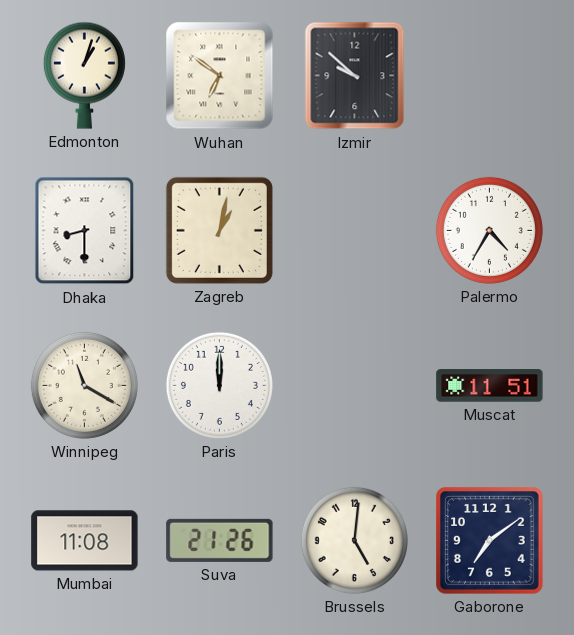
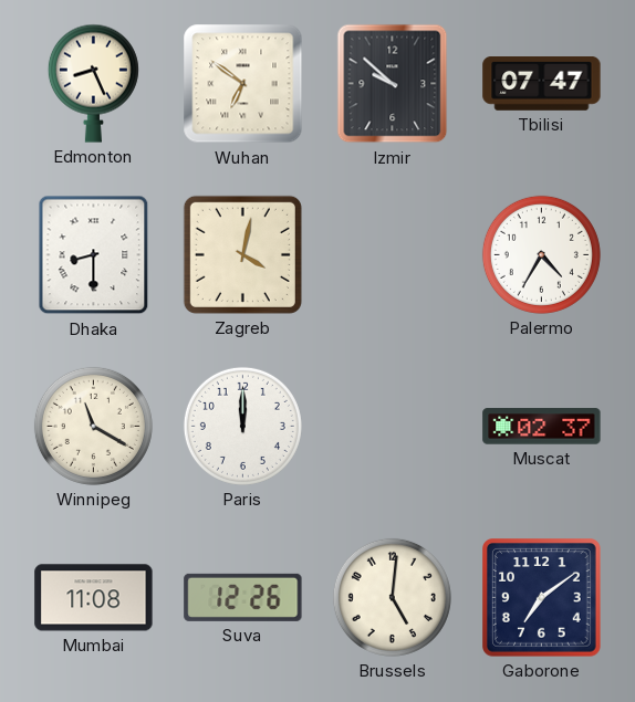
Edmonton: 1:03 -> 8:26 (93, 83)
Tbilisi: none -> 07:47 (542, 84)
Zagreb: 1:02 -> 4:02 (242, 254)
Muscat: 11:51 -> 02:37 (542, 427)
Suva: 21:26 -> 12:26 (243, 597)
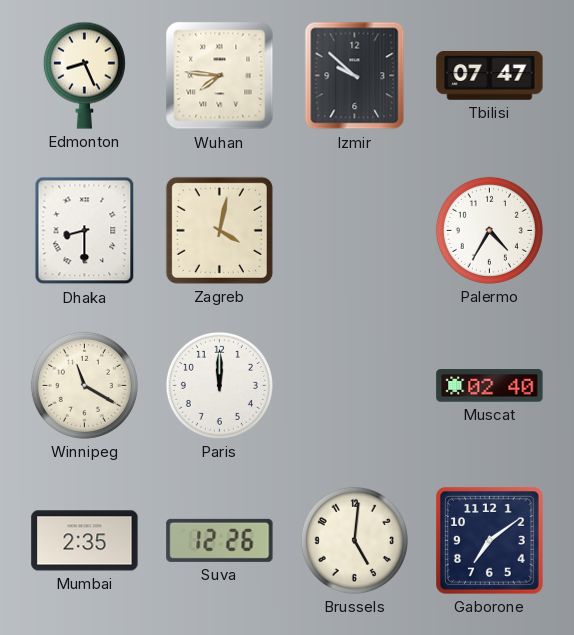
Wuhan: 6:51 -> 7:46 (220, 76)
Muscat: 02:37 -> 02:40 (490, 386)
Mumbai: 11:08 -> 2:35 (85, 541)
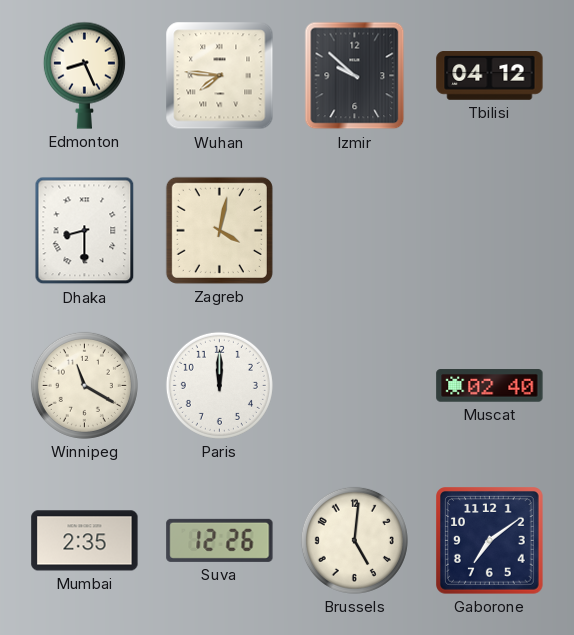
Tbilisi: 07:47 -> 04:12 (490, 76)
Palermo: 4:35 -> none (489, 230)
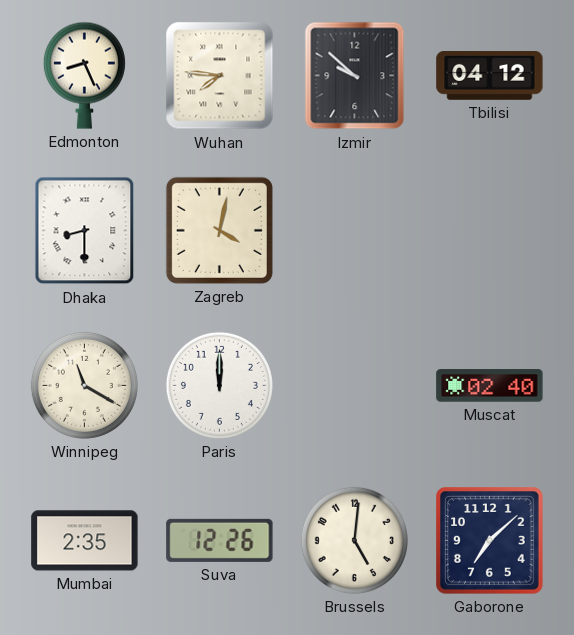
Gaborone: 7:09 -> 7:08 (490, 541)
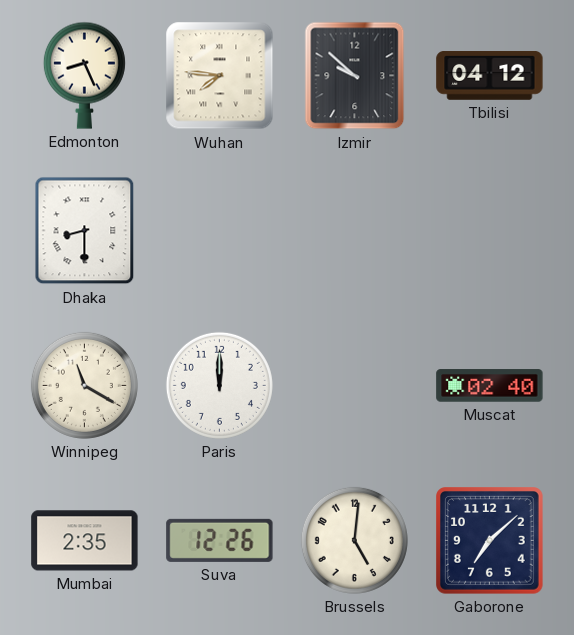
Zagreb: 4:02 -> none (219, 230)
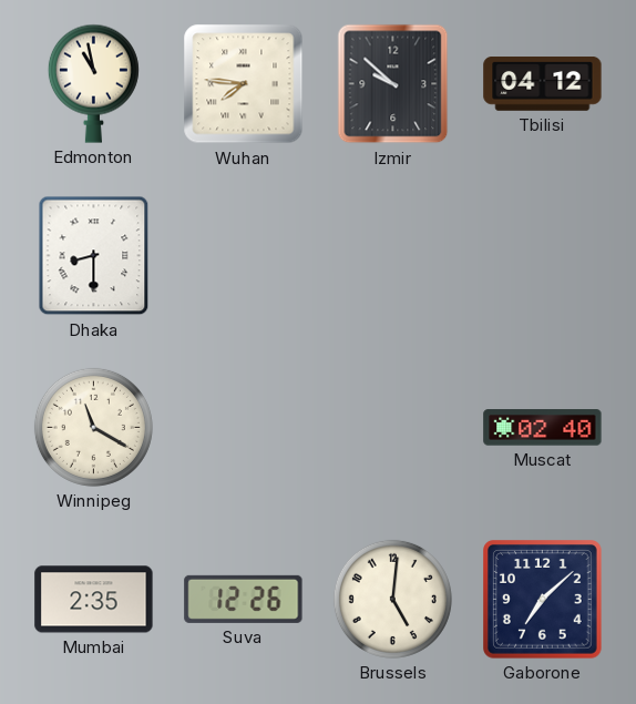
Edmonton: 8:26 -> 10:58 (93, 83)
Paris: 12:00 -> none (219, 385)
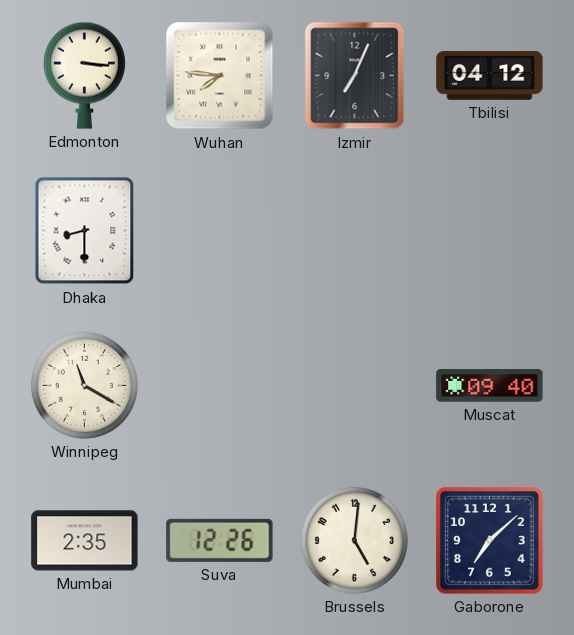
Edmonton: 10:58 -> 3:16 (84, 75)
Izmir: 9:52 -> 7:04 (355, 76)
Muscat: 02:40 -> 09:40 (490, 386)
